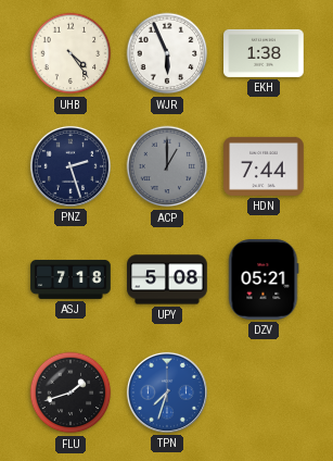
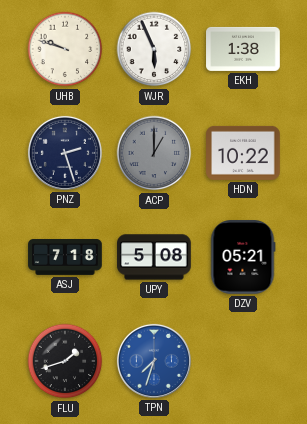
UHB: 4:24 -> 9:48 (65, 49)
HDN: 7:44 -> 10:22 (243, 153)
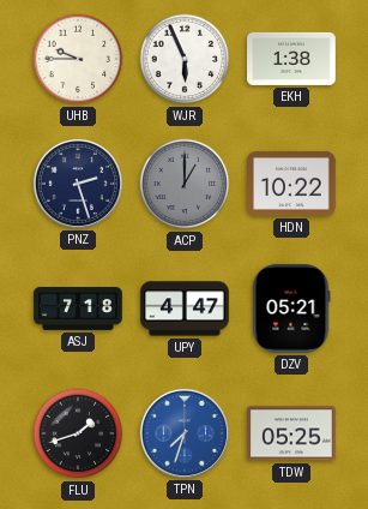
UHB: 9:48 -> 9:45 (78, 59)
UPY: 5:08 -> 4:47 (185, 309)
TDW: none -> 05:25 (291, 433)
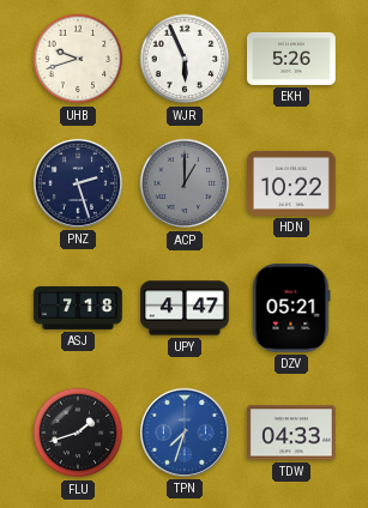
UHB: 9:45 -> 9:42 (78, 59)
EKH: 1:38 -> 5:26 (291, 59)
TDW: 05:25 -> 04:33 (291, 433)
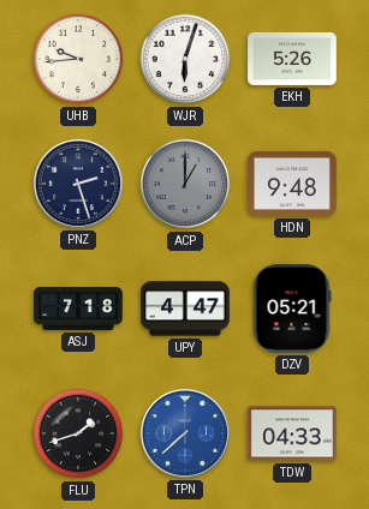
UHB: 9:42 -> 9:44 (78, 59)
WJR: 5:56 -> 6:03 (185, 59)
HDN: 10:22 -> 9:48 (292, 184)
TPN: 7:33 -> 7:38 (185, 433)
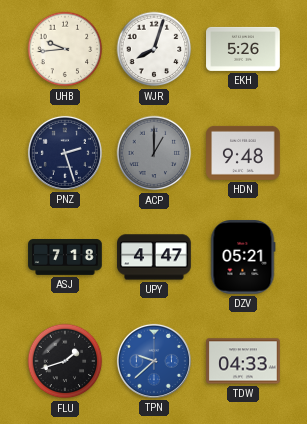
WJR: 6:03 -> 8:03 (154, 49)
TPN: 7:38 -> 9:38 (154, 361)
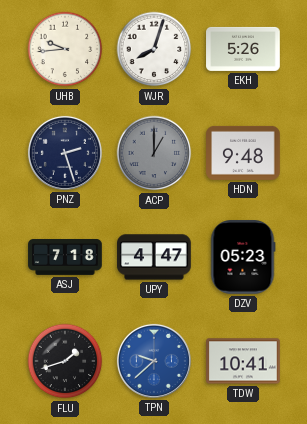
DZV: 05:21 -> 05:23 (243, 257)
TDW: 04:33 -> 10:41 (243, 361)
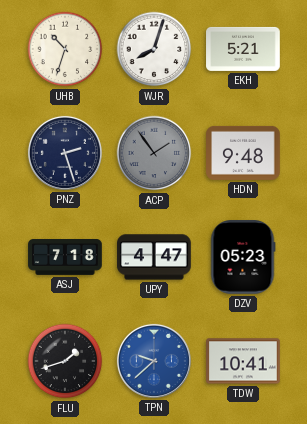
UHB: 9:44 -> 10:33 (65, 49)
EKH: 5:26 -> 5:21 (243, 49)
ACP: 1:00 -> 1:54 (154, 153)
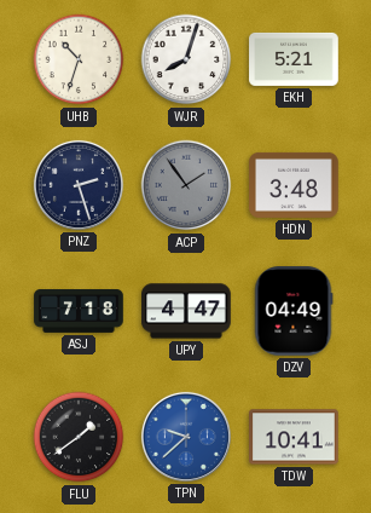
HDN: 9:48 -> 3:48 (294, 185)
DZV: 05:23 -> 04:49 (294, 311)
FLU: 1:42 -> 1:39 (79, 437)
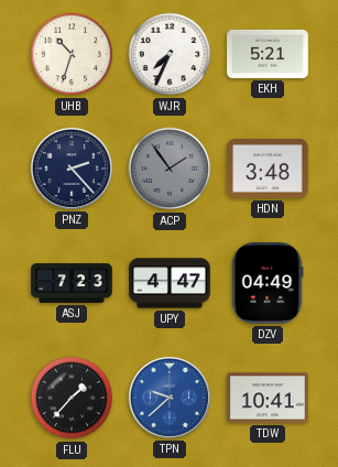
WJR: 8:03 -> 7:34 (170, 54)
PNZ: 2:27 -> 2:23 (72, 169)
ASJ: 7:18 -> 7:23 (72, 284)
FLU: 1:39 -> 1:37 (72, 398)
